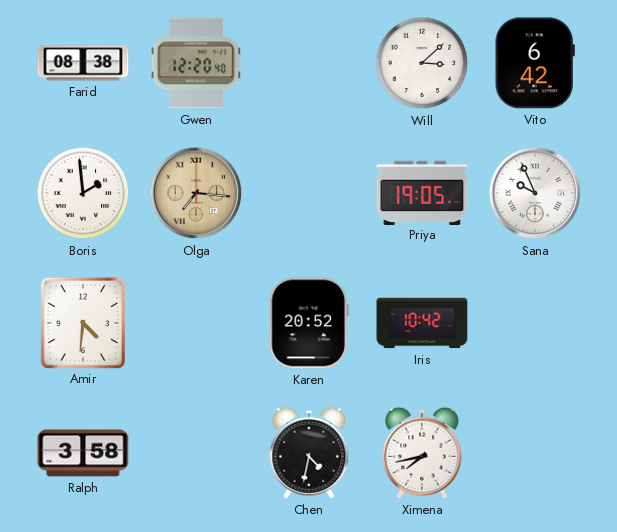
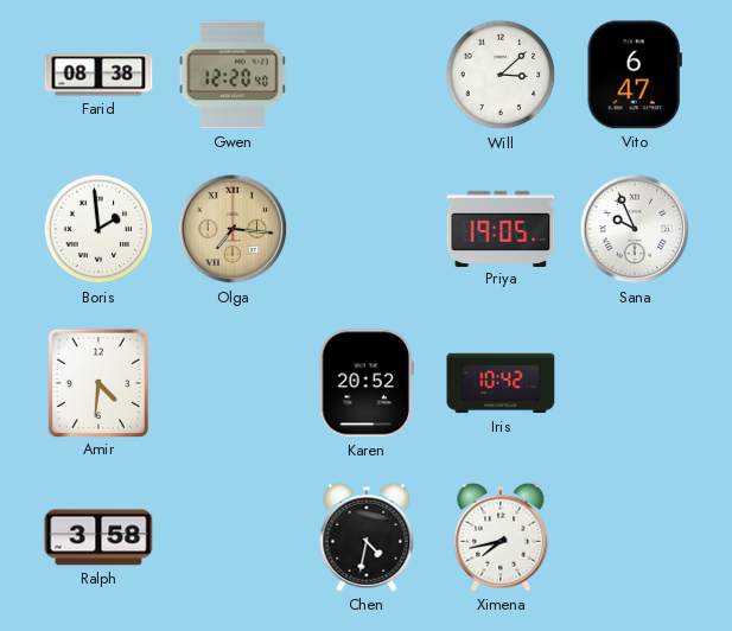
Vito: 6:42 -> 6:47 (635, 75)
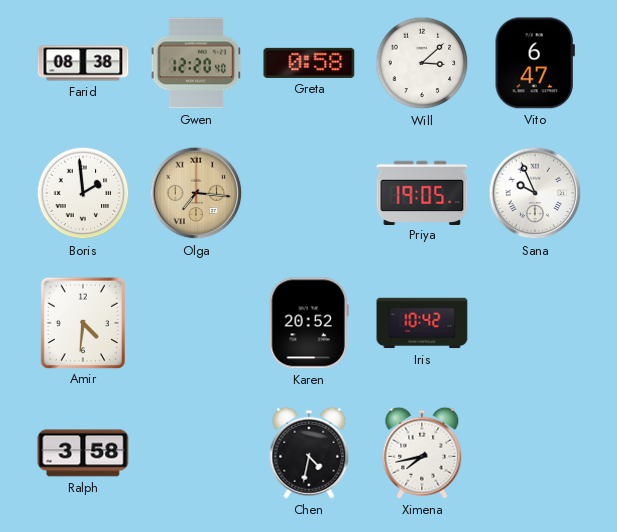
Greta: none -> 0:58 (309, 63)
